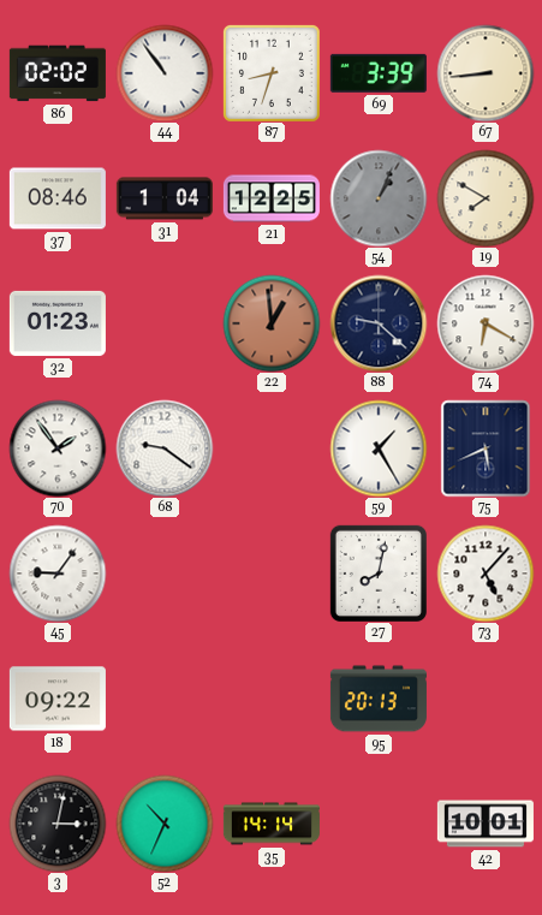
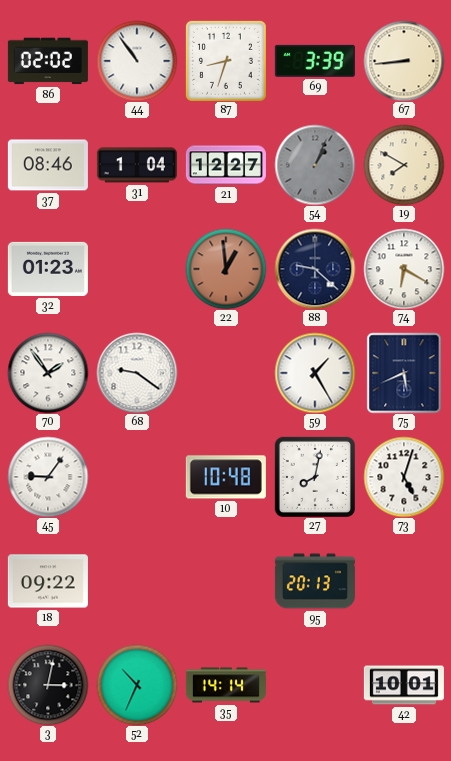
21: 12:25 -> 12:27 (226, 165)
10: none -> 10:48 (226, 477)
73: 5:07 -> 5:03 (404, 477)
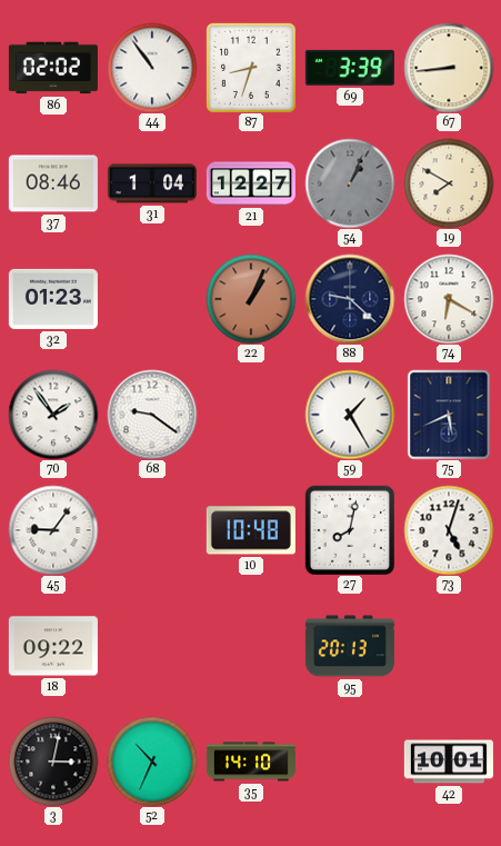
22: 12:59 -> 1:04 (251, 299)
35: 14:14 -> 14:10 (251, 762)
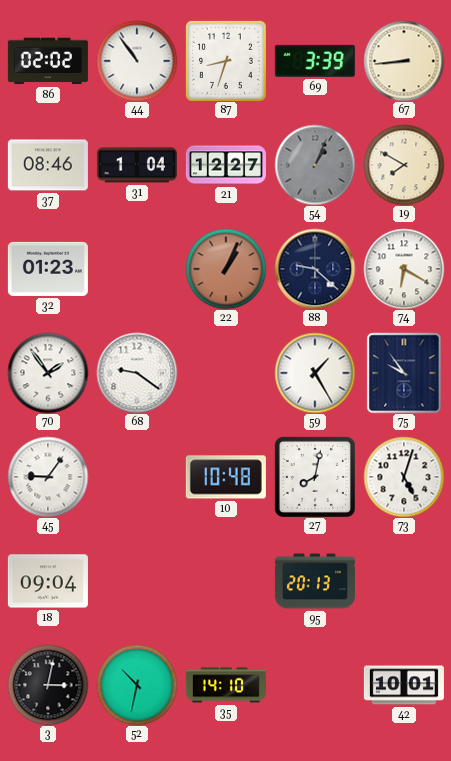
75: 5:41 -> 9:54 (404, 373)
18: 09:22 -> 09:04 (48, 581)
52: 10:34 -> 10:32 (137, 685)
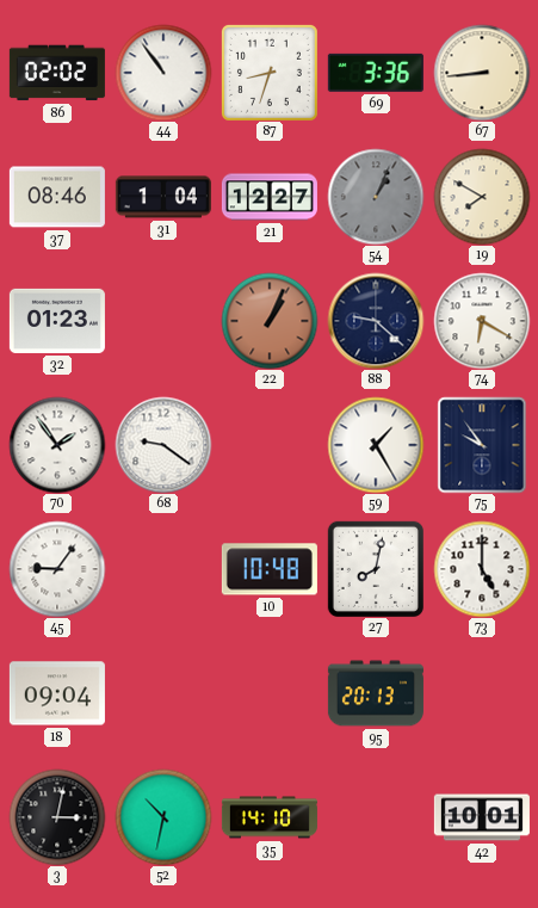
69: 3:39 -> 3:36 (376, 73)
73: 5:03 -> 5:00 (482, 569)
